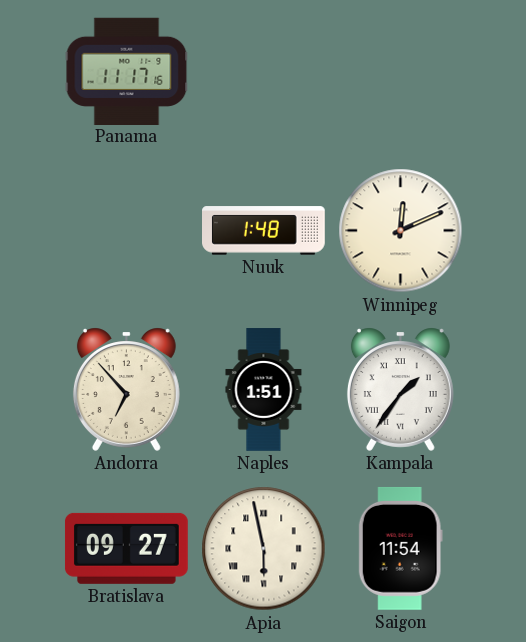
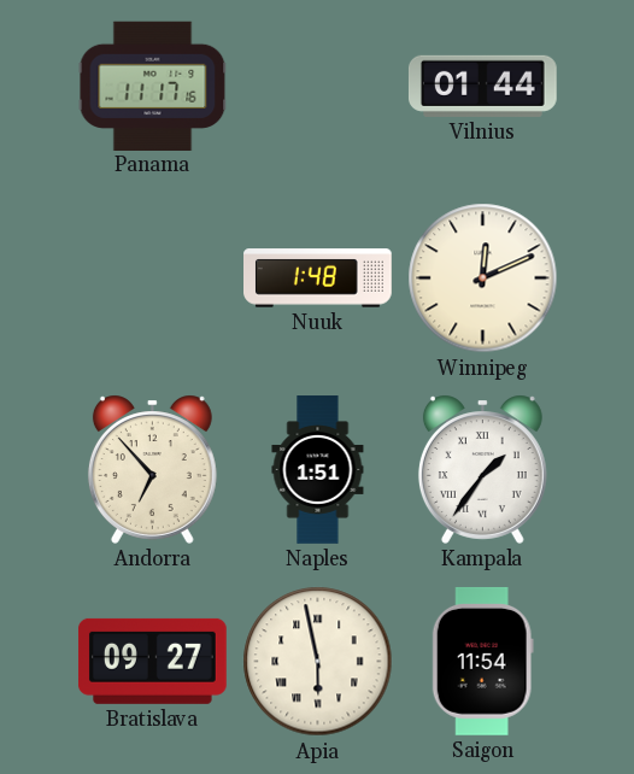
Vilnius: none -> 01:44 (482, 86)
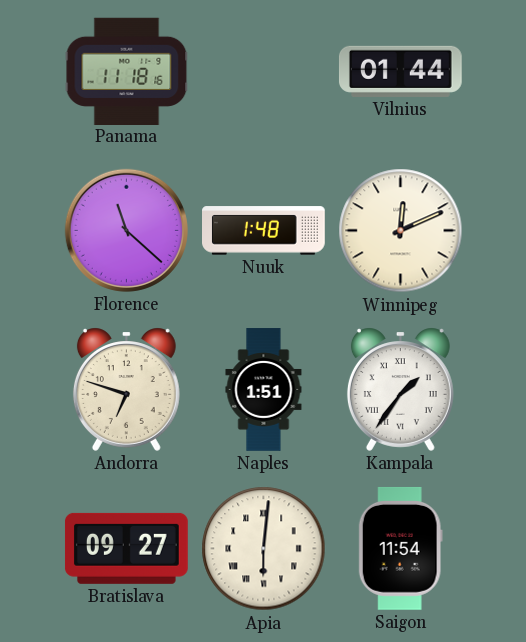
Panama: 11:17 -> 11:18 (127, 71)
Florence: none -> 11:22 (126, 230)
Andorra: 6:53 -> 6:48 (126, 389)
Apia: 5:58 -> 6:01 (264, 549)
